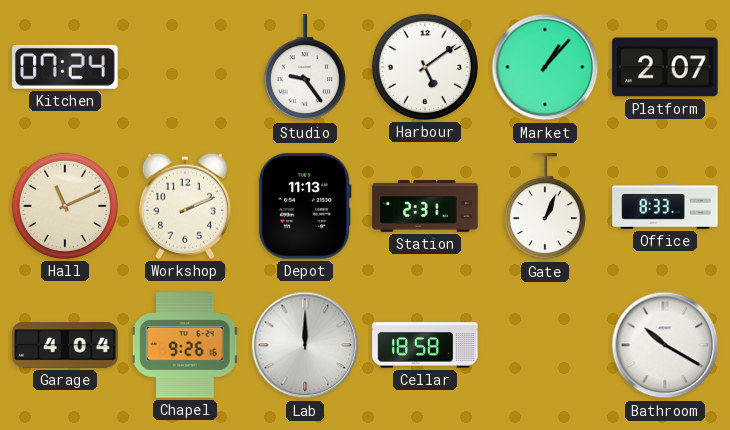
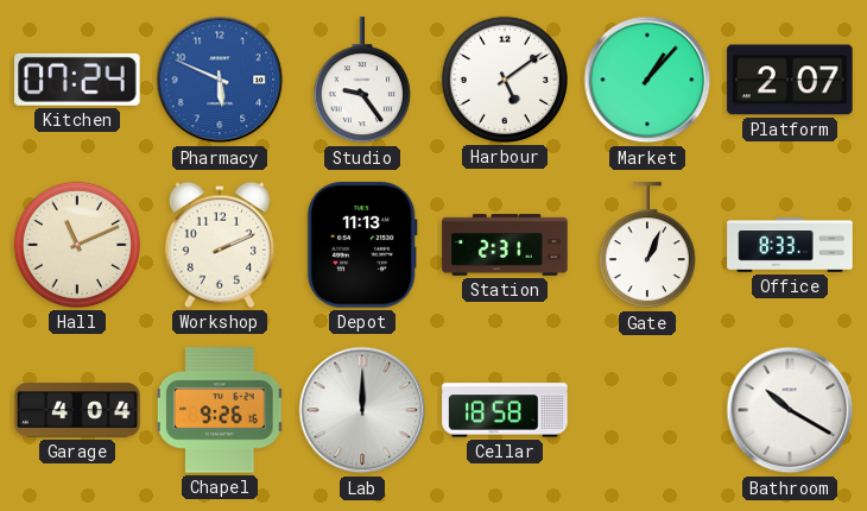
Pharmacy: none -> 5:49 (220, 80)
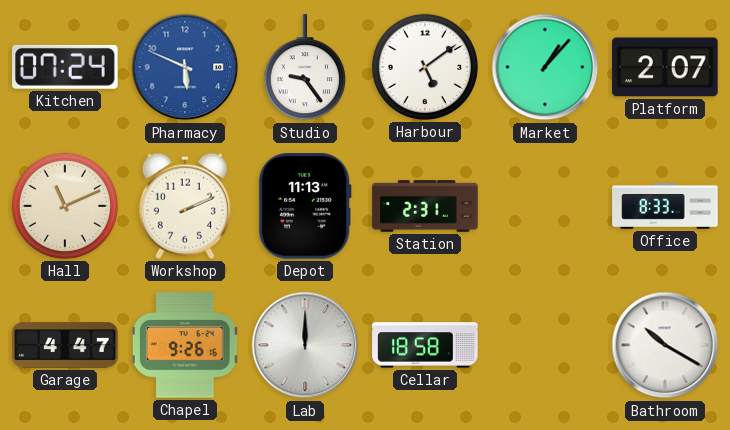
Gate: 1:04 -> none (647, 246)
Garage: 4:04 -> 4:47 (65, 345)
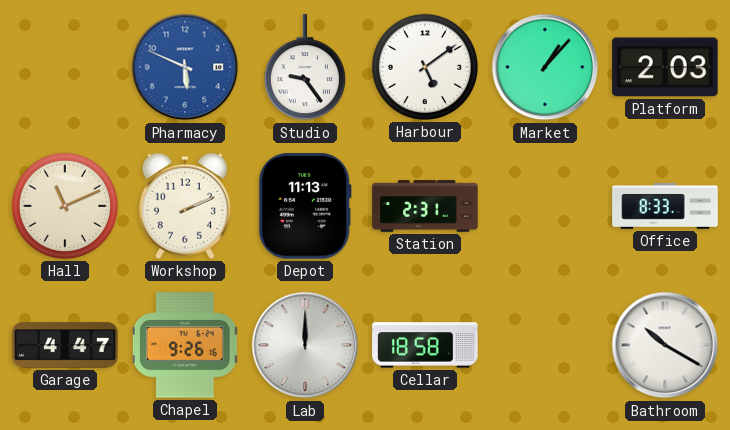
Kitchen: 07:24 -> none (65, 67)
Platform: 2:07 -> 2:03 (665, 67)
